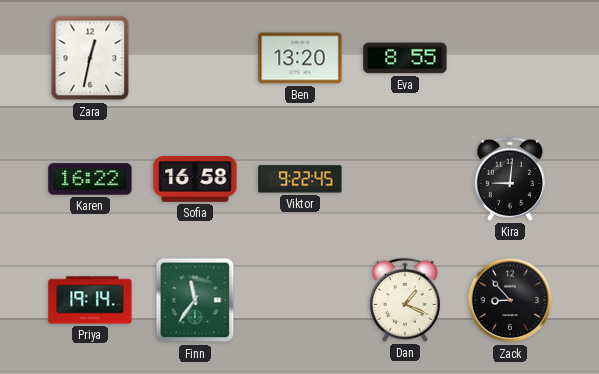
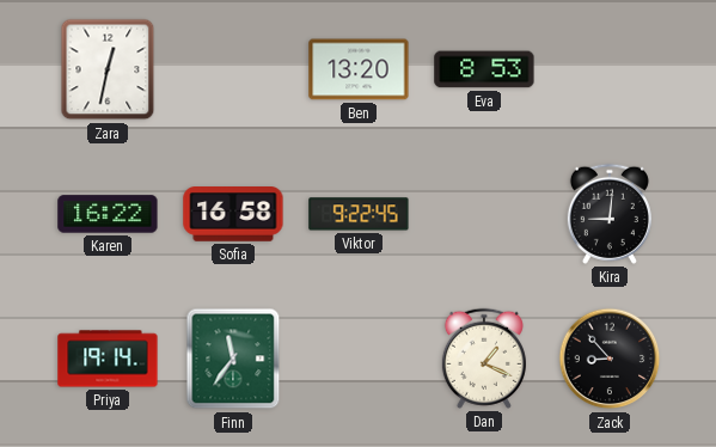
Eva: 8:55 -> 8:53 (484, 69)
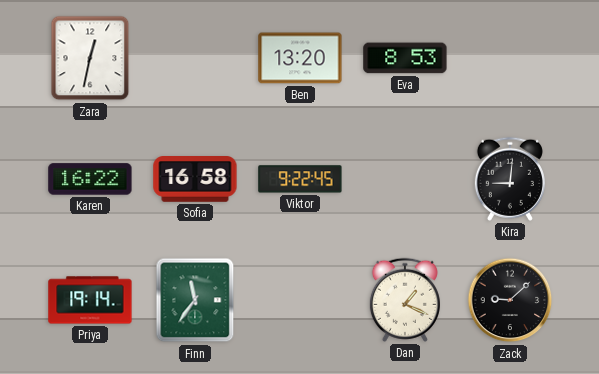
Zack: 8:53 -> 9:08 (510, 300)
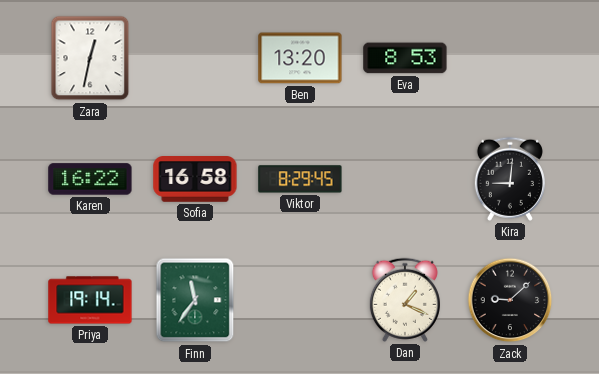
Viktor: 9:22 -> 8:29 (300, 179)
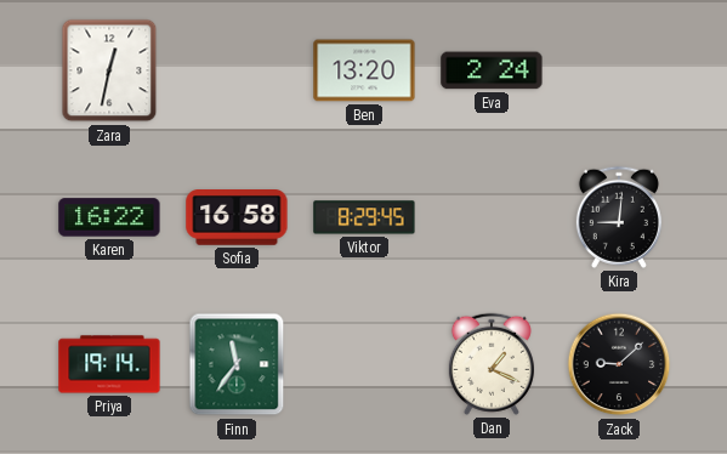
Eva: 8:53 -> 2:24 (492, 70)
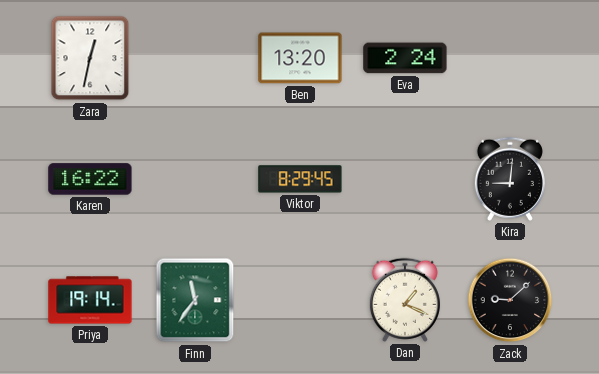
Sofia: 16:58 -> none (237, 217)
